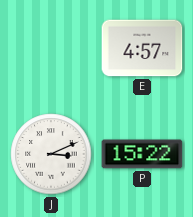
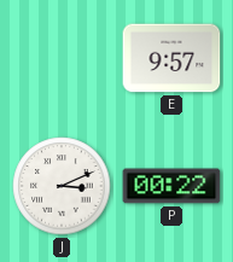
E: 4:57 -> 9:57 (171, 58)
P: 15:22 -> 00:22 (171, 186)
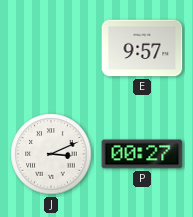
P: 00:22 -> 00:27 (142, 154)
